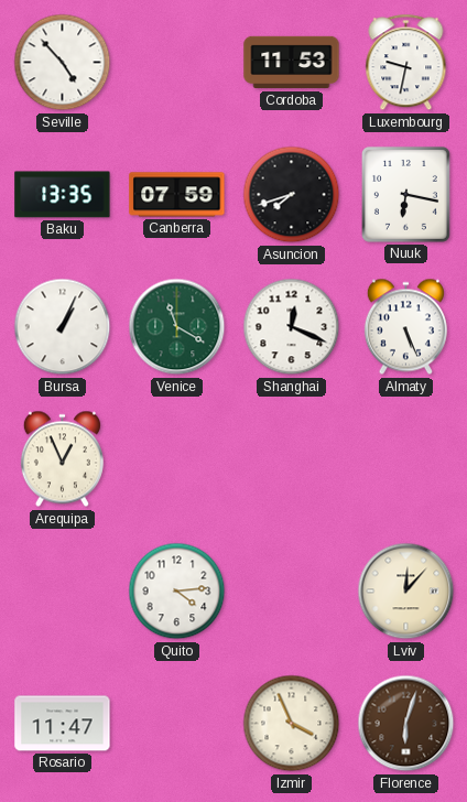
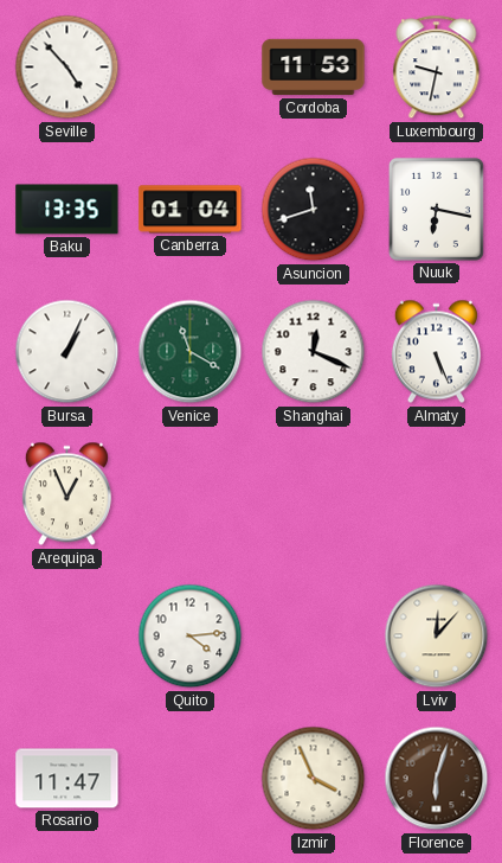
Canberra: 07:59 -> 01:04 (191, 210)
Asuncion: 7:42 -> 11:42 (314, 210)
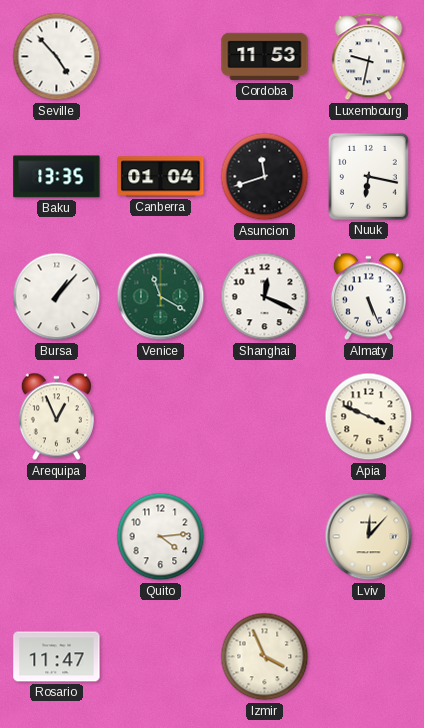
Bursa: 1:04 -> 1:07 (57, 297)
Apia: none -> 3:49 (369, 417)
Florence: 6:03 -> none (437, 779)
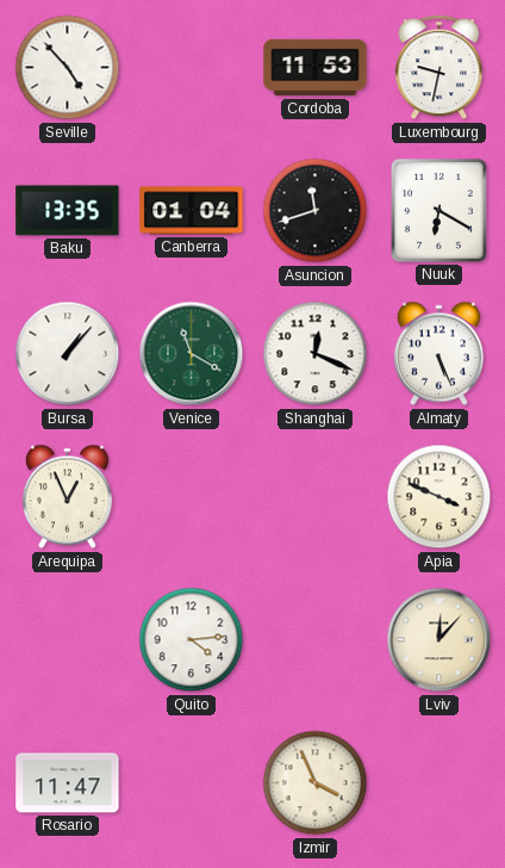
Nuuk: 6:17 -> 6:20 (438, 210)
